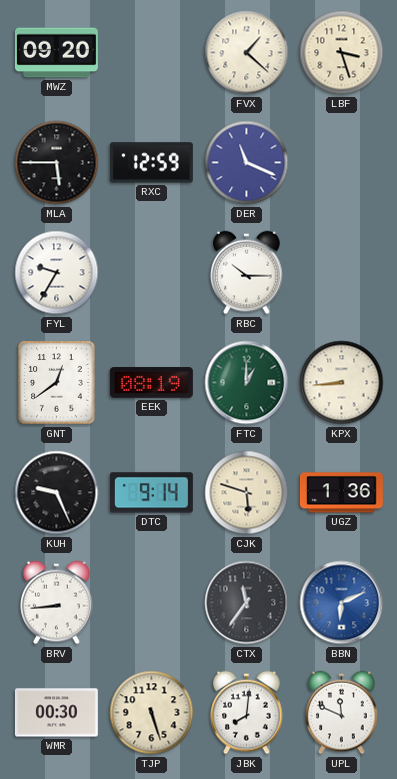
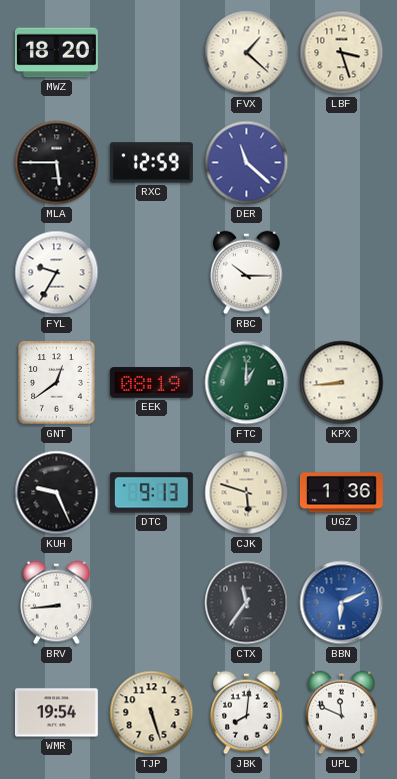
MWZ: 09:20 -> 18:20 (56, 53)
DER: 11:19 -> 11:22 (247, 163)
DTC: 9:14 -> 9:13 (151, 493)
WMR: 00:30 -> 19:54 (56, 713)
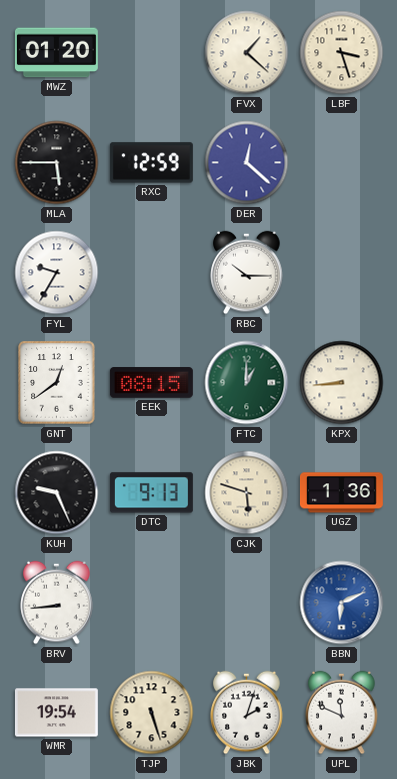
MWZ: 18:20 -> 01:20 (56, 53)
DER: 11:22 -> 12:22 (247, 163)
EEK: 08:19 -> 08:15 (151, 383)
CTX: 11:36 -> none (247, 603)
JBK: 8:01 -> 2:03 (247, 713)
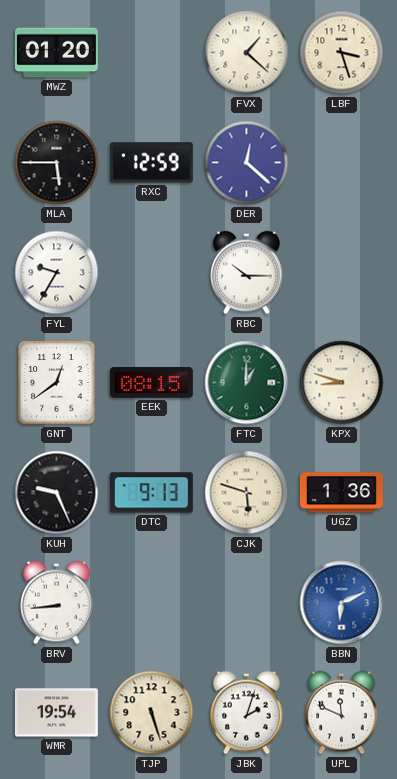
KPX: 8:44 -> 8:48 (342, 383)
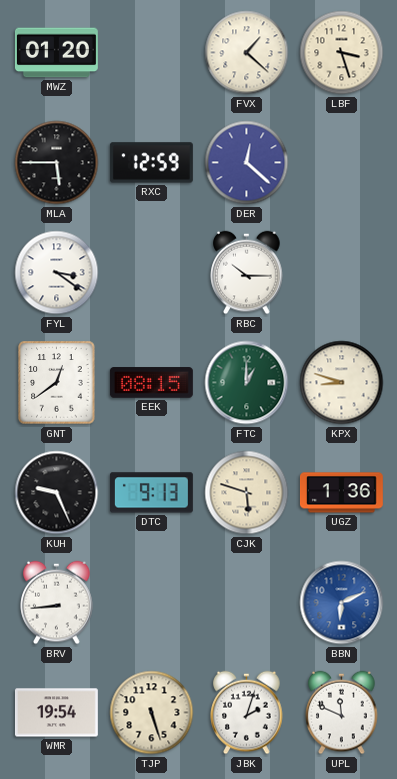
FYL: 9:35 -> 3:21 (57, 273)
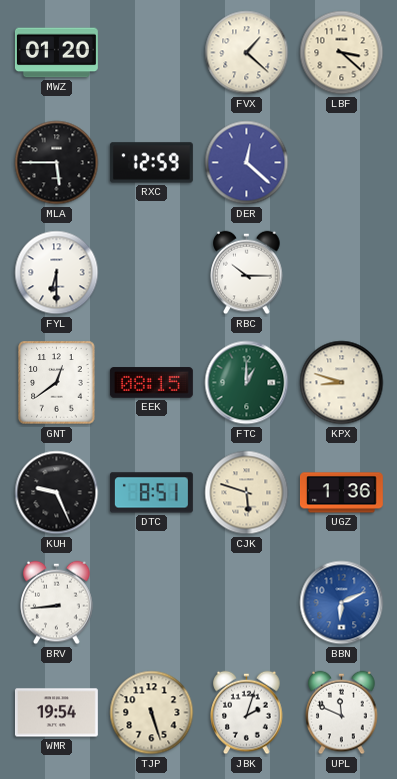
LBF: 3:27 -> 3:22 (342, 53)
FYL: 3:21 -> 6:30 (57, 273)
DTC: 9:13 -> 8:51 (151, 493)
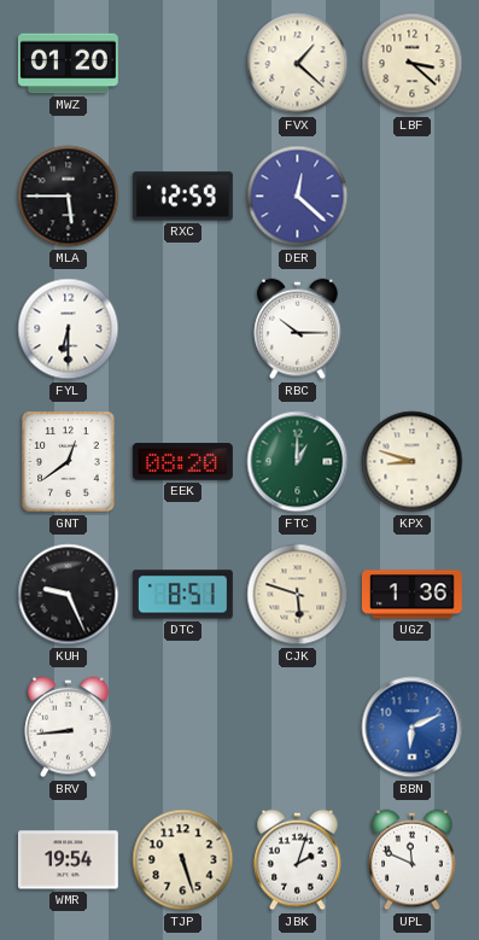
EEK: 08:15 -> 08:20 (182, 462)
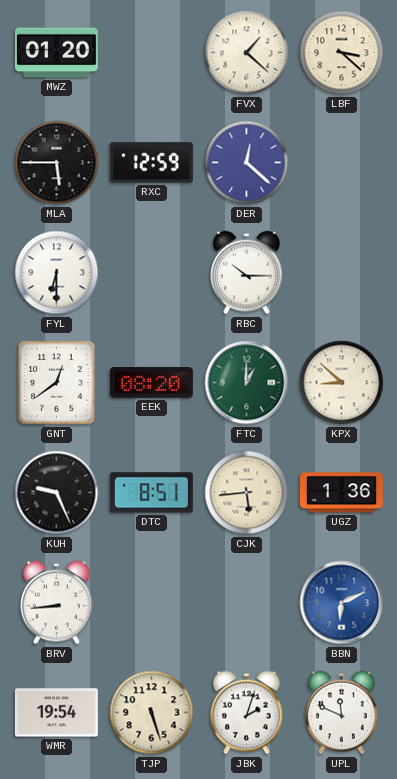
KPX: 8:48 -> 8:52 (342, 383)
CJK: 5:48 -> 5:44 (247, 493)
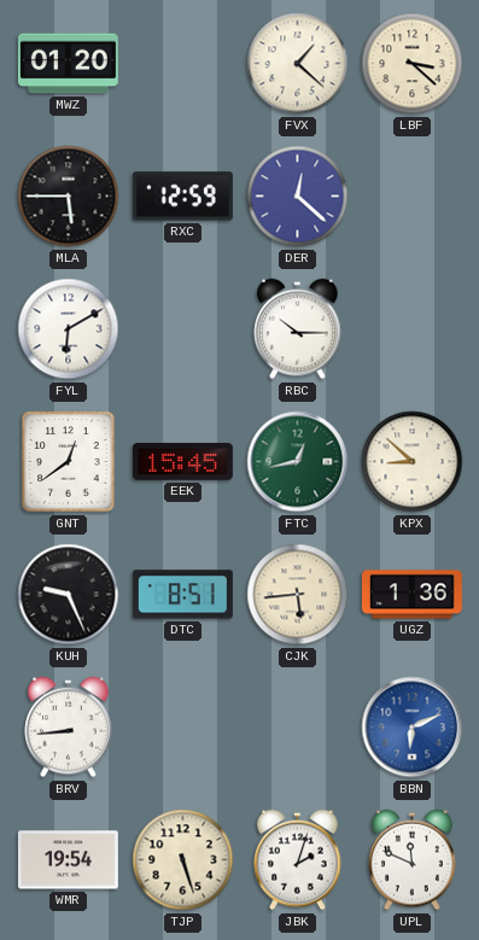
FYL: 6:30 -> 6:10 (69, 329)
EEK: 08:20 -> 15:45 (182, 462)
FTC: 1:00 -> 12:43 (298, 462)
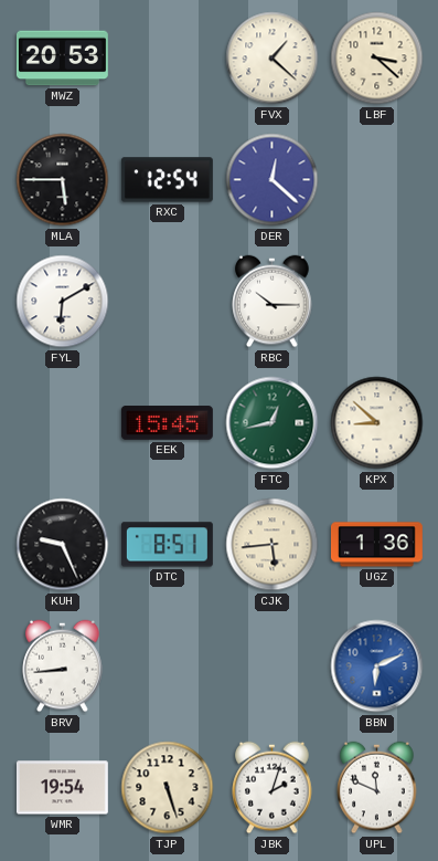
MWZ: 01:20 -> 20:53 (62, 59)
RXC: 12:59 -> 12:54 (167, 180)
GNT: 12:39 -> none (69, 462)
